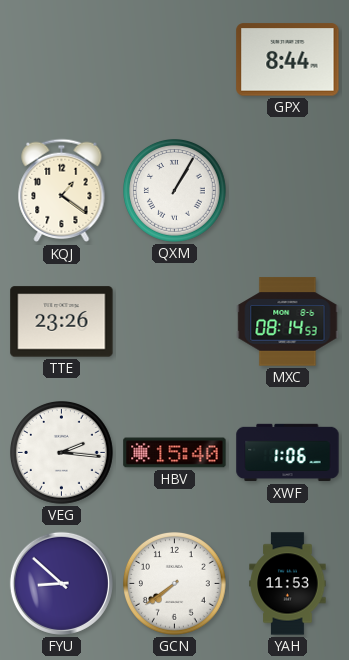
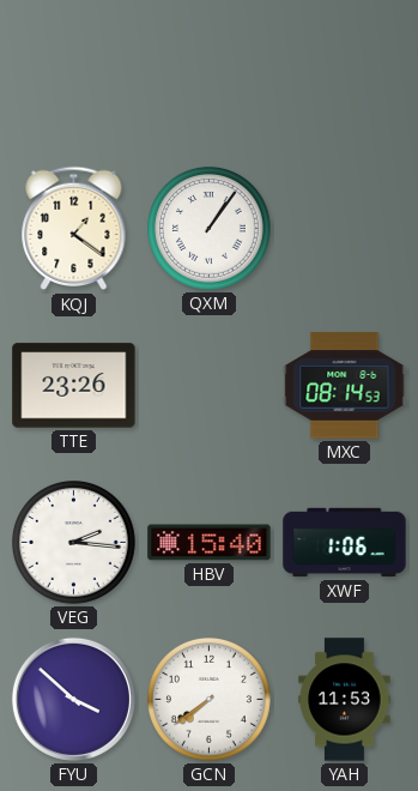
GPX: 8:44 -> none (288, 60)
QXM: 1:05 -> 1:06 (210, 229)
FYU: 8:52 -> 3:52 (73, 699)
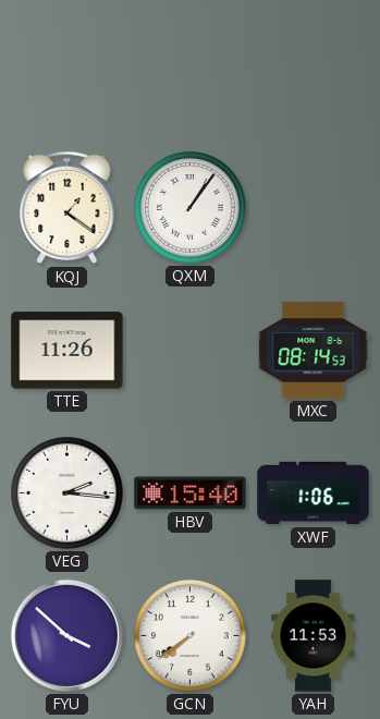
TTE: 23:26 -> 11:26 (68, 351)
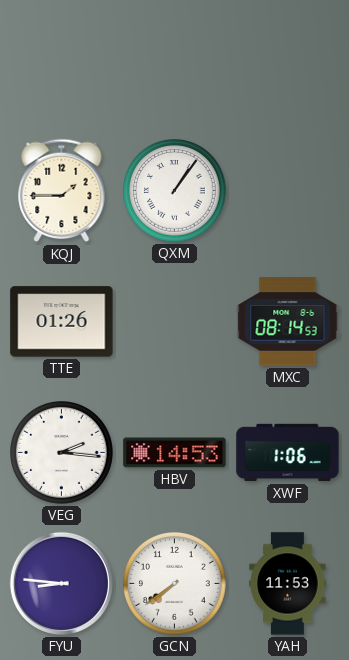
KQJ: 1:21 -> 1:45 (62, 191)
TTE: 11:26 -> 01:26 (62, 322)
HBV: 15:40 -> 14:53 (175, 453)
FYU: 3:52 -> 8:46 (61, 583)
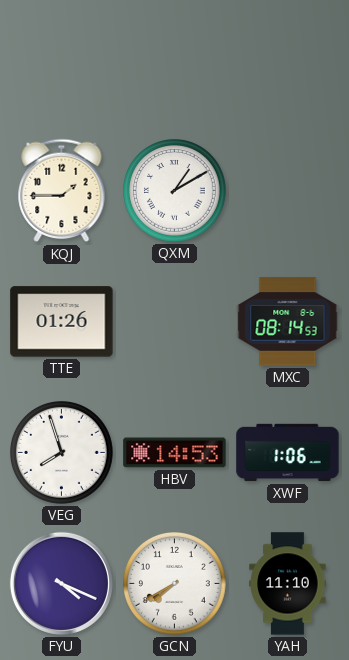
QXM: 1:06 -> 1:10 (175, 191)
VEG: 2:16 -> 7:57 (62, 453)
FYU: 8:46 -> 4:19 (61, 583)
GCN: 7:39 -> 7:40 (175, 584)
YAH: 11:53 -> 11:10 (288, 584)
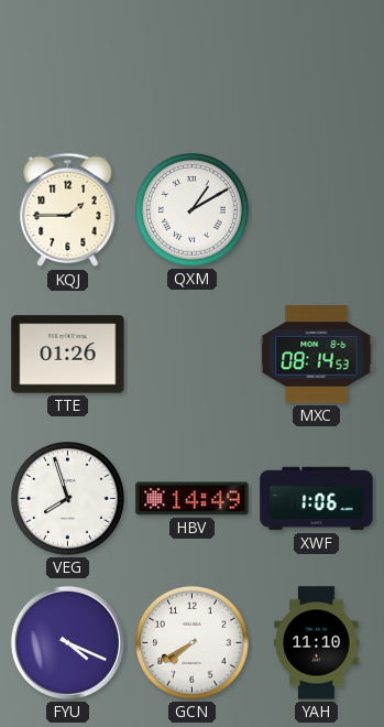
HBV: 14:53 -> 14:49 (193, 499)
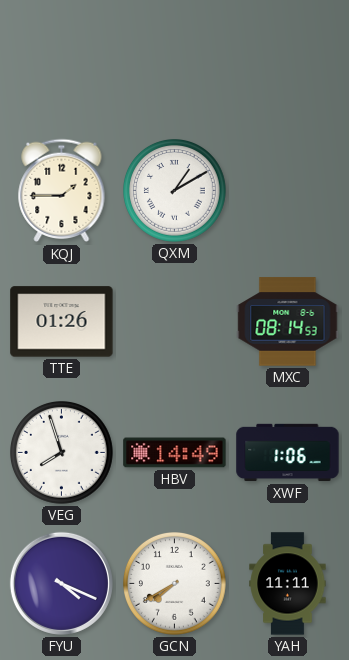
YAH: 11:10 -> 11:11 (288, 584)
